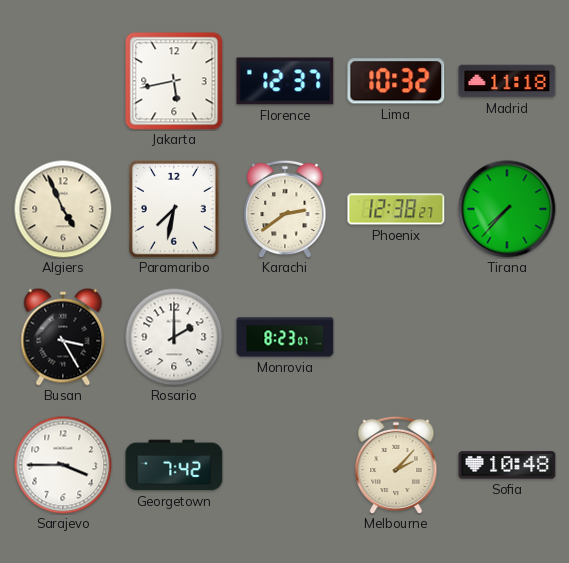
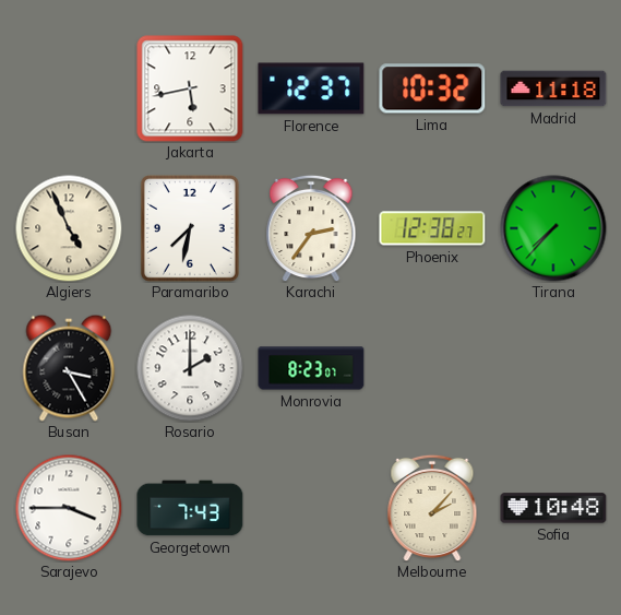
Karachi: 2:39 -> 2:36 (311, 228)
Georgetown: 7:42 -> 7:43 (190, 508)
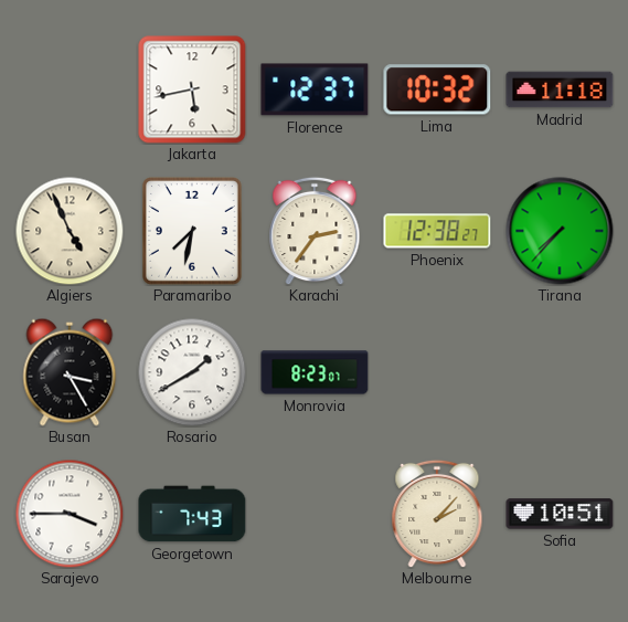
Rosario: 2:00 -> 1:40 (192, 372)
Sofia: 10:48 -> 10:51 (560, 514)
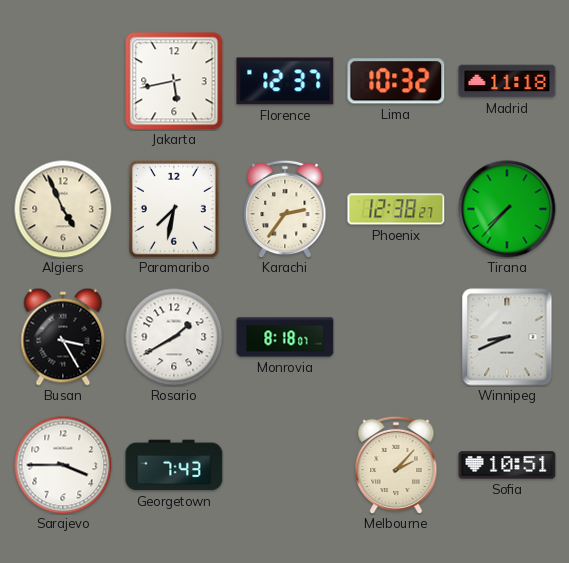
Monrovia: 8:23 -> 8:18 (285, 337)
Winnipeg: none -> 8:41 (507, 337)
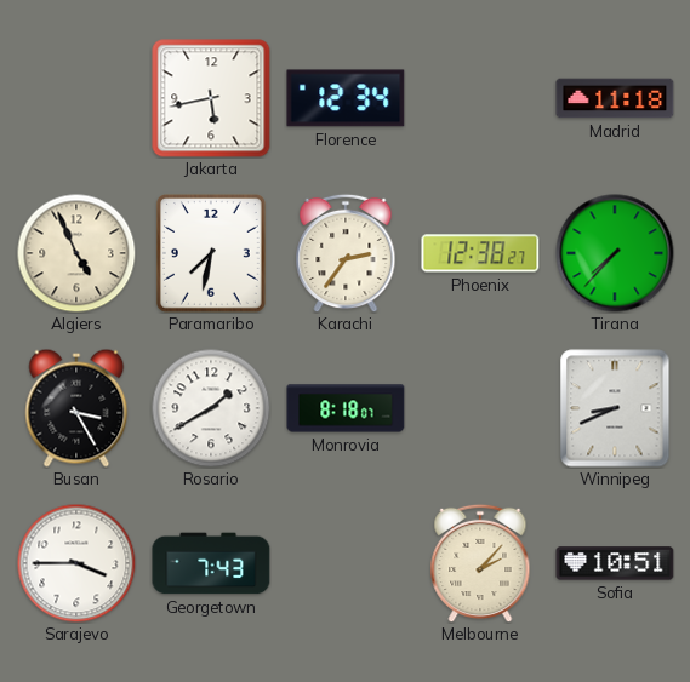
Florence: 12:37 -> 12:34 (346, 98)
Lima: 10:32 -> none (396, 81)
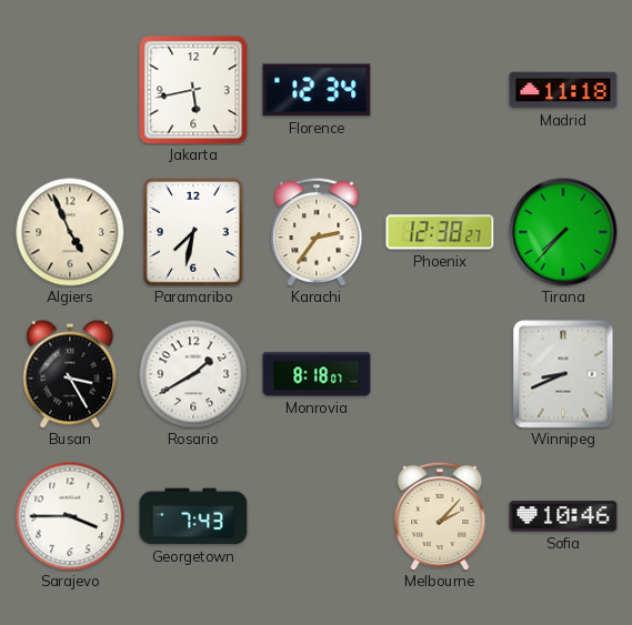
Sofia: 10:51 -> 10:46 (563, 516)
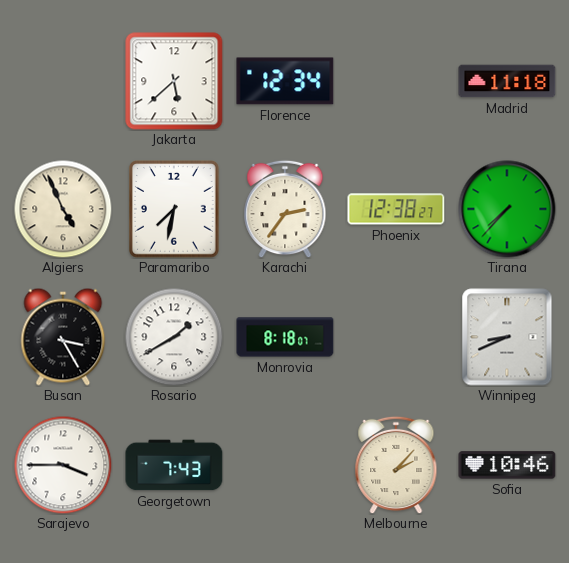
Jakarta: 5:43 -> 5:38 (174, 81)
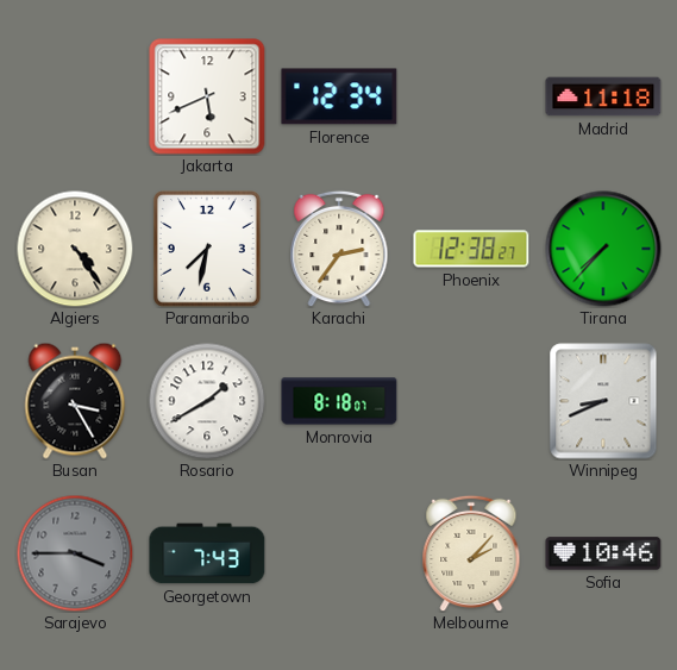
Jakarta: 5:38 -> 5:41 (207, 96)
Algiers: 4:56 -> 4:24 (75, 249)
Sarajevo dial: white -> grey (75, 553)
